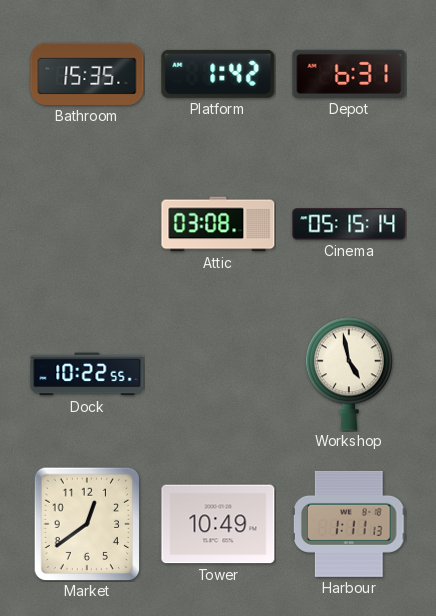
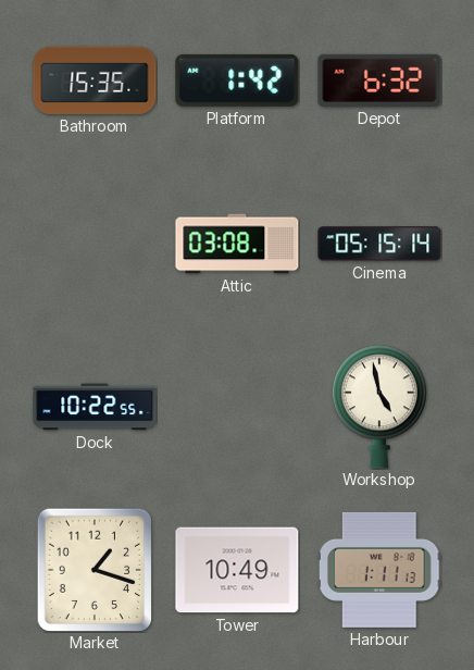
Depot: 6:31 -> 6:32 (379, 80)
Market: 12:39 -> 1:18 (93, 570)
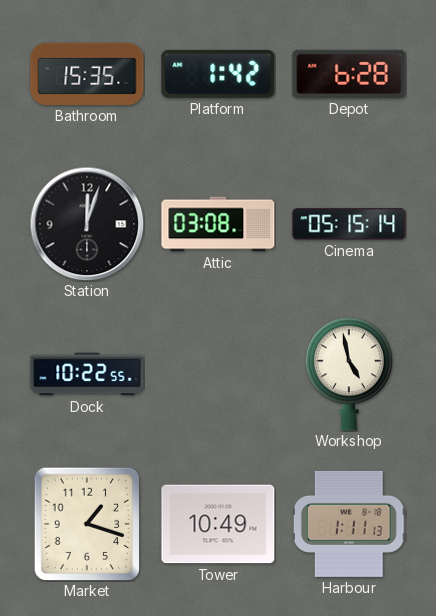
Depot: 6:32 -> 6:28 (349, 74)
Station: none -> 12:03 (87, 224)
